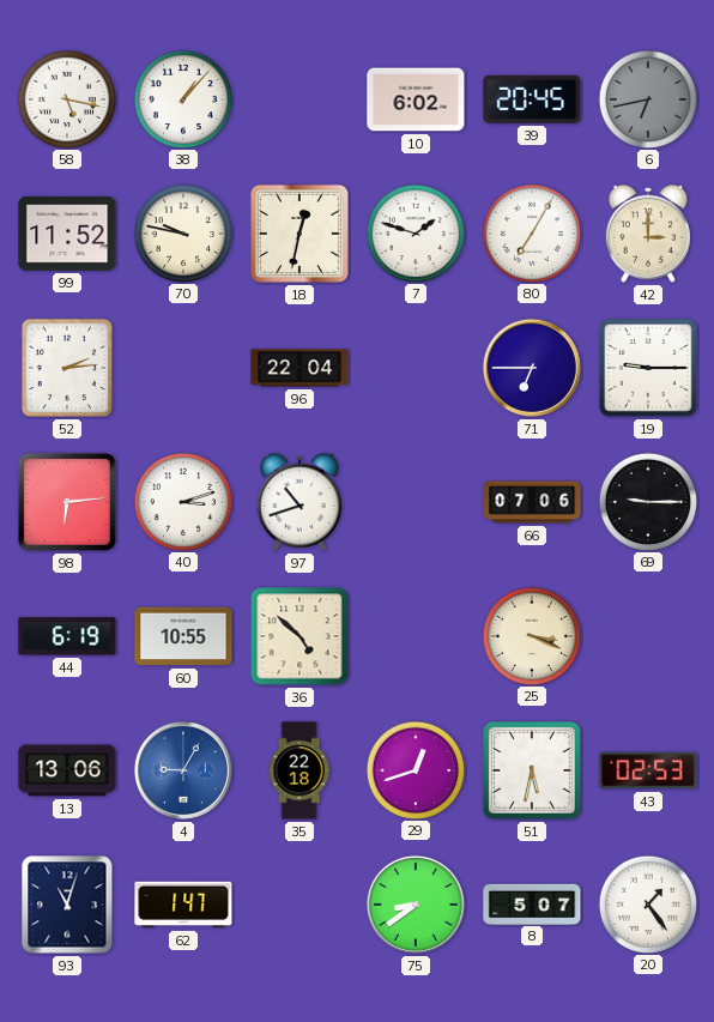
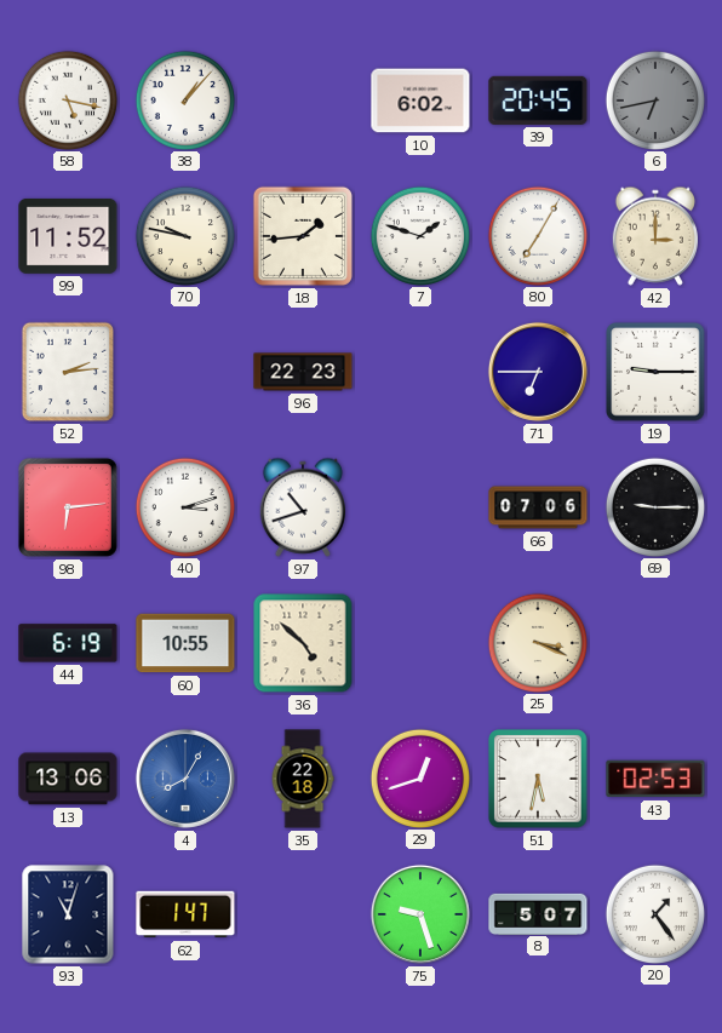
18: 12:32 -> 1:44 (303, 236)
96: 22:04 -> 22:23 (303, 372)
4: 9:05 -> 8:05 (185, 779)
75: 8:39 -> 9:27 (420, 914)
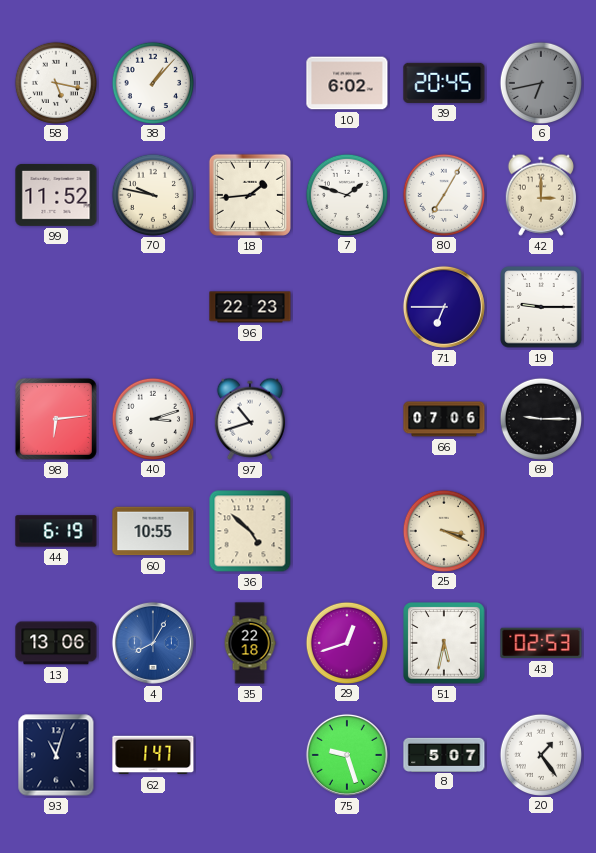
52: 2:14 -> none (68, 372)
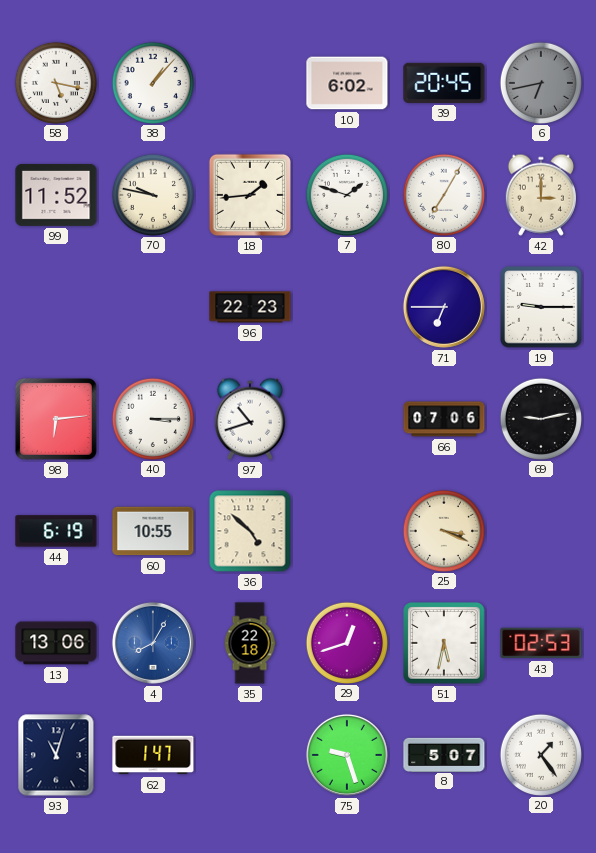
40: 3:12 -> 3:15 (152, 418)
69: 9:15 -> 9:13 (540, 418)
